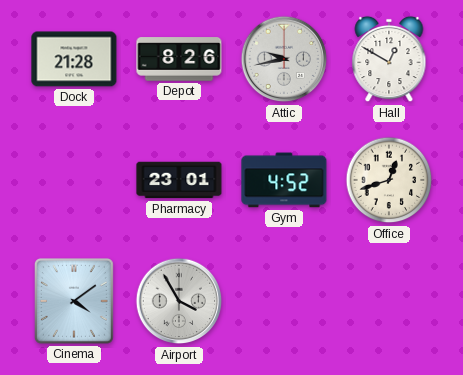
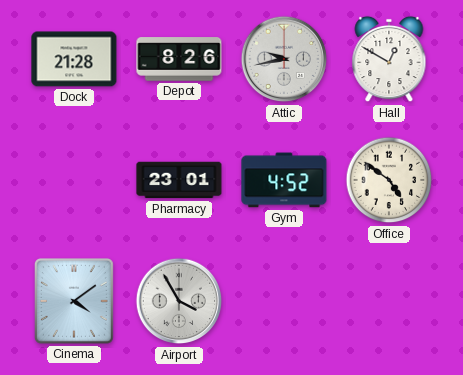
Office: 12:42 -> 4:51 (389, 180)
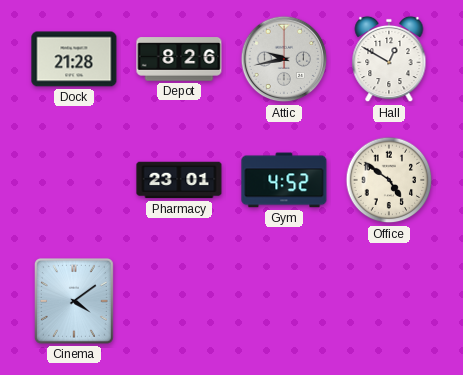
Airport: 3:55 -> none (179, 301)
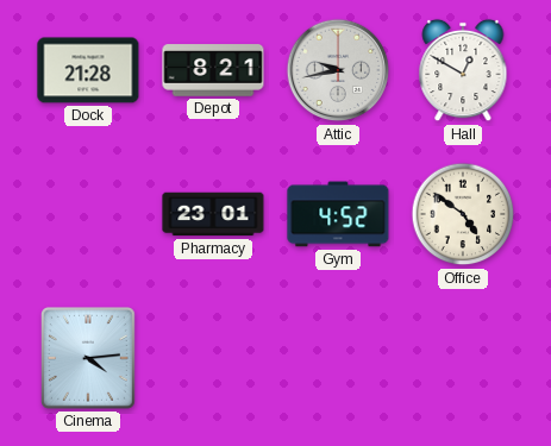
Depot: 8:26 -> 8:21 (213, 70)
Cinema: 4:09 -> 4:14 (88, 359)
